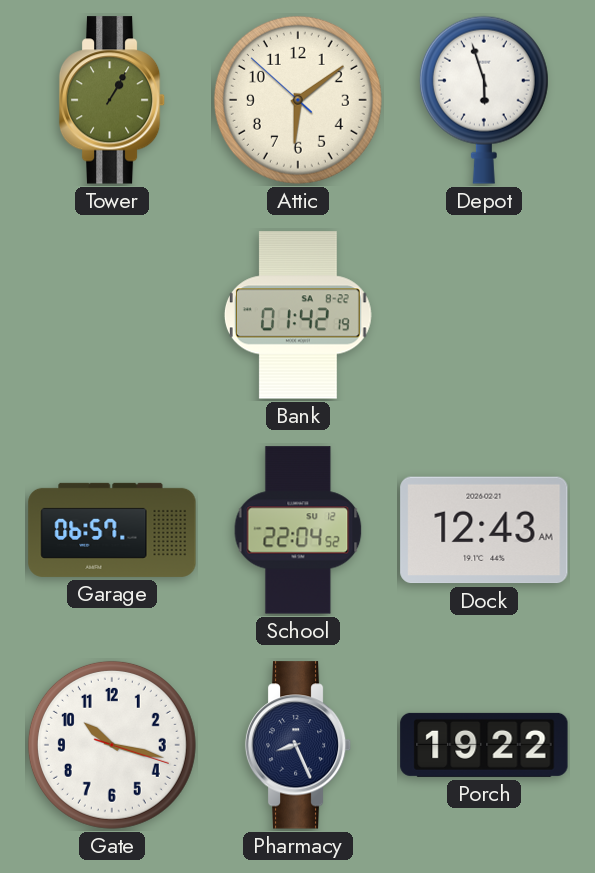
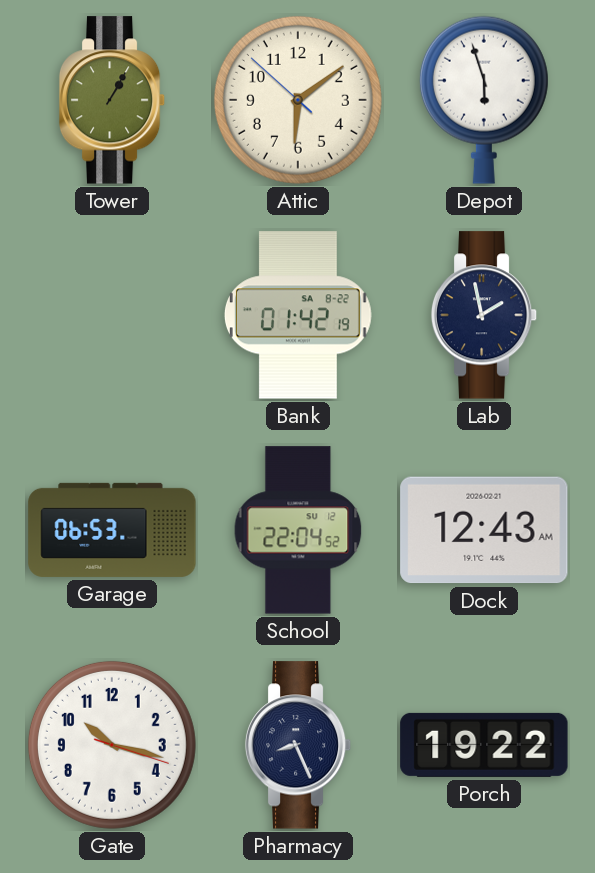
Lab: none -> 1:58 (484, 315)
Garage: 06:57 -> 06:53 (112, 530)
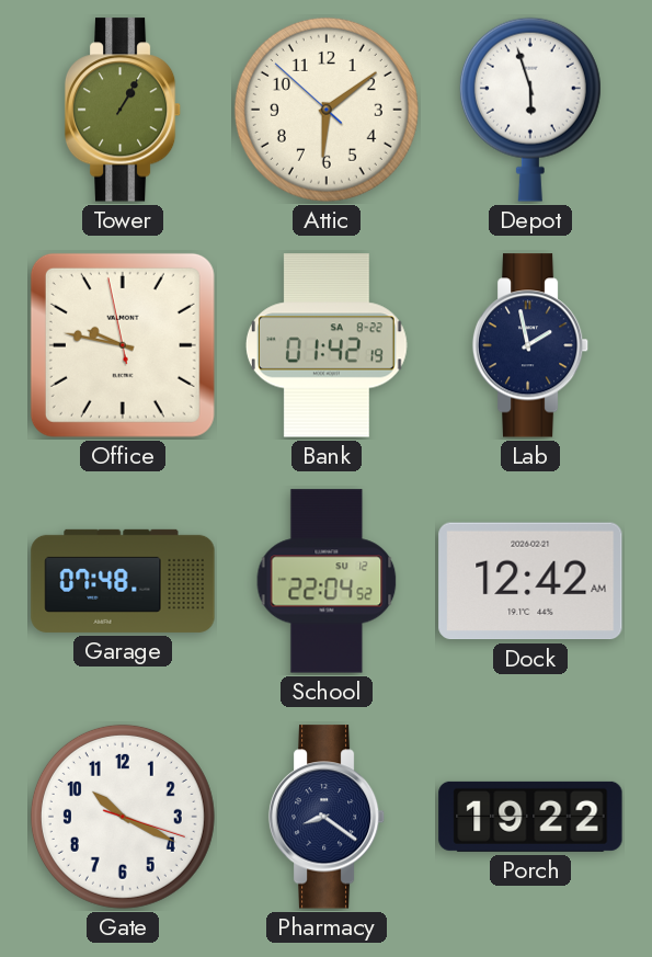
Office: none -> 9:46 (123, 345)
Garage: 06:53 -> 07:48 (123, 581)
Dock: 12:43 -> 12:42 (530, 581)
Gate: 10:17 -> 10:19 (123, 817)
Pharmacy: 8:26 -> 8:21 (327, 817)
